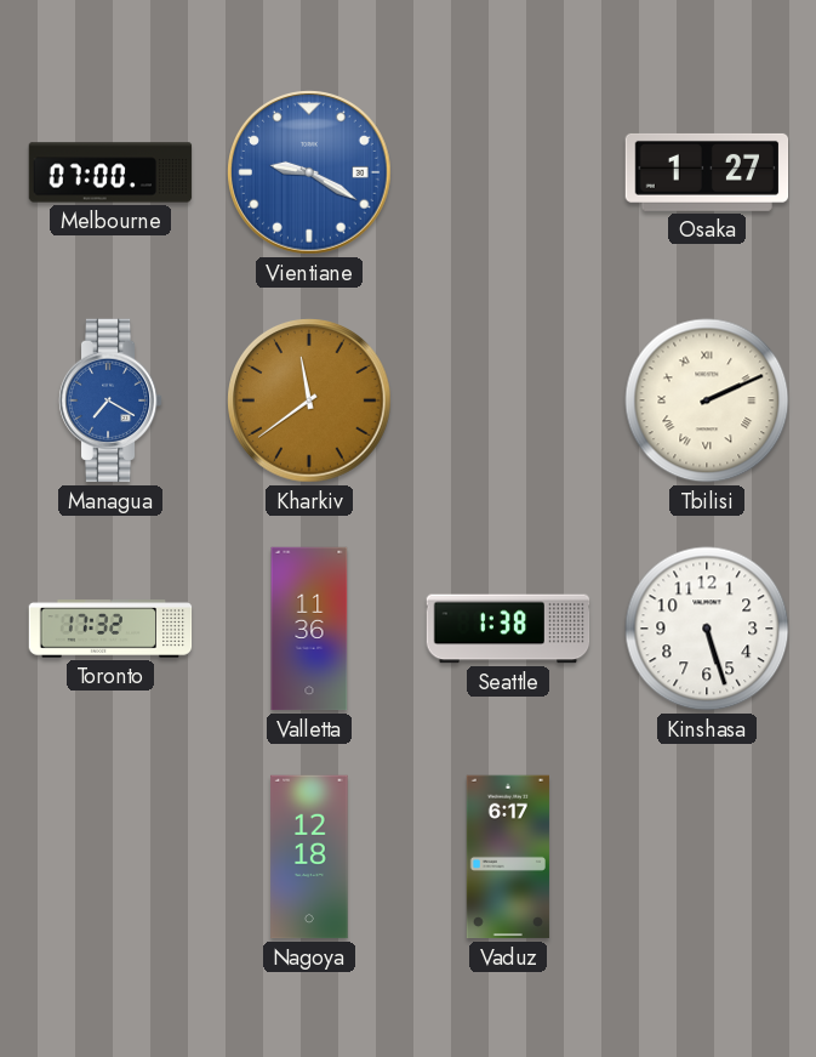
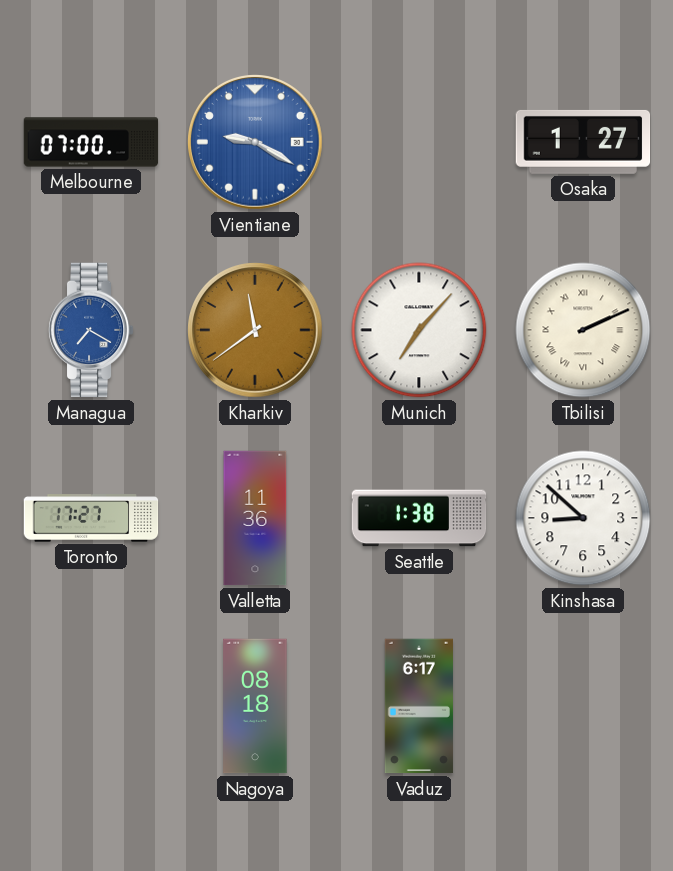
Munich: none -> 7:07 (419, 330)
Toronto: 17:32 -> 17:27 (91, 518)
Kinshasa: 5:27 -> 8:52 (583, 518)
Nagoya: 12:18 -> 08:18 (255, 706)
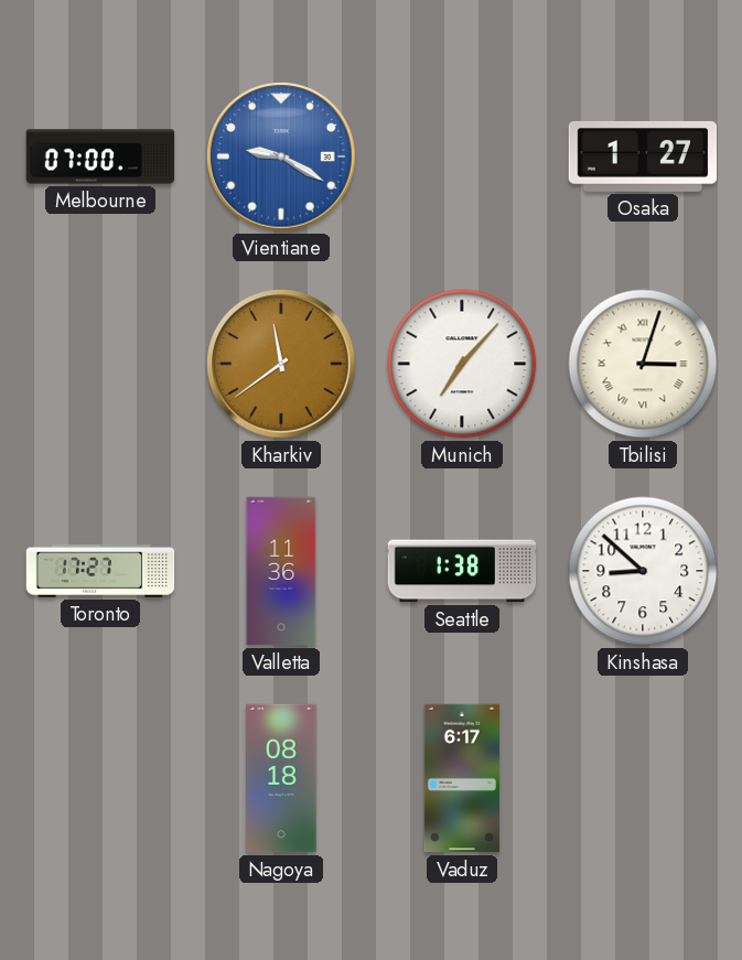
Managua: 7:20 -> none (91, 330)
Tbilisi: 2:11 -> 3:03 (643, 364)
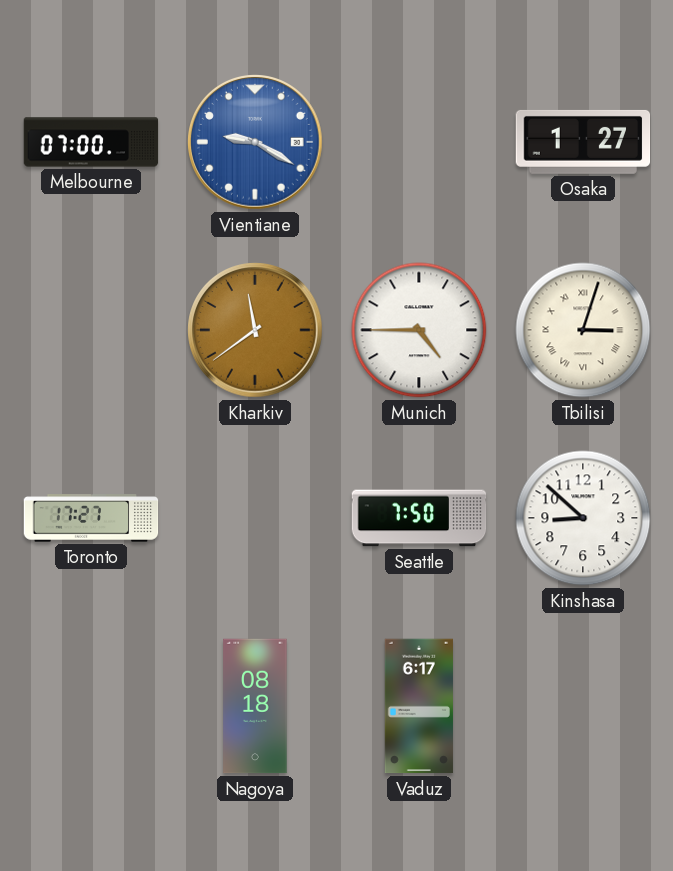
Munich: 7:07 -> 4:45 (419, 330)
Valletta: 11:36 -> none (281, 571)
Seattle: 1:38 -> 7:50 (419, 518)
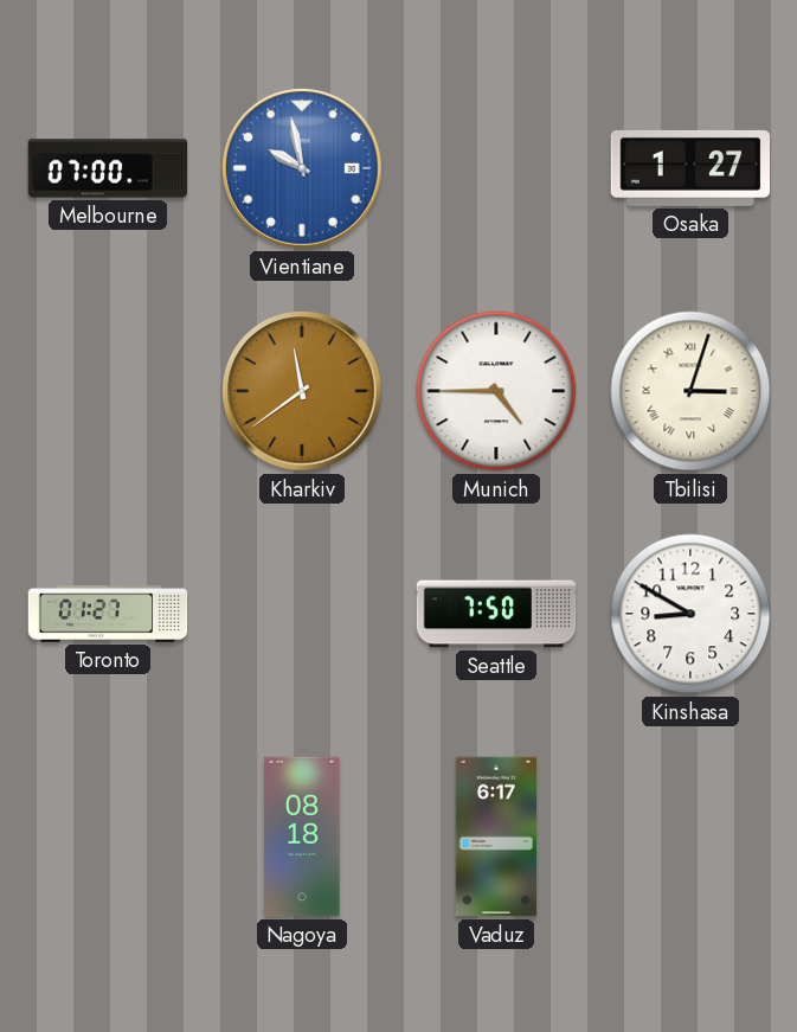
Vientiane: 9:20 -> 9:58 (303, 169)
Toronto: 17:27 -> 01:27 (108, 614)
Kinshasa: 8:52 -> 8:50 (690, 614)
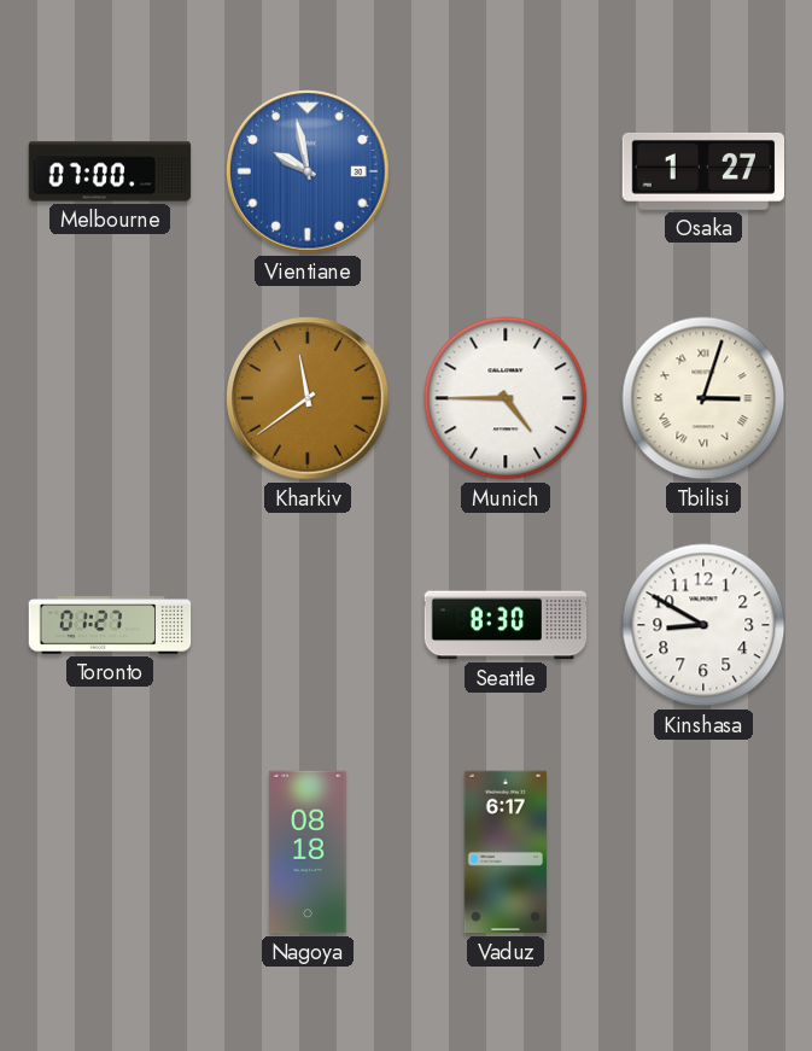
Seattle: 7:50 -> 8:30 (506, 625)
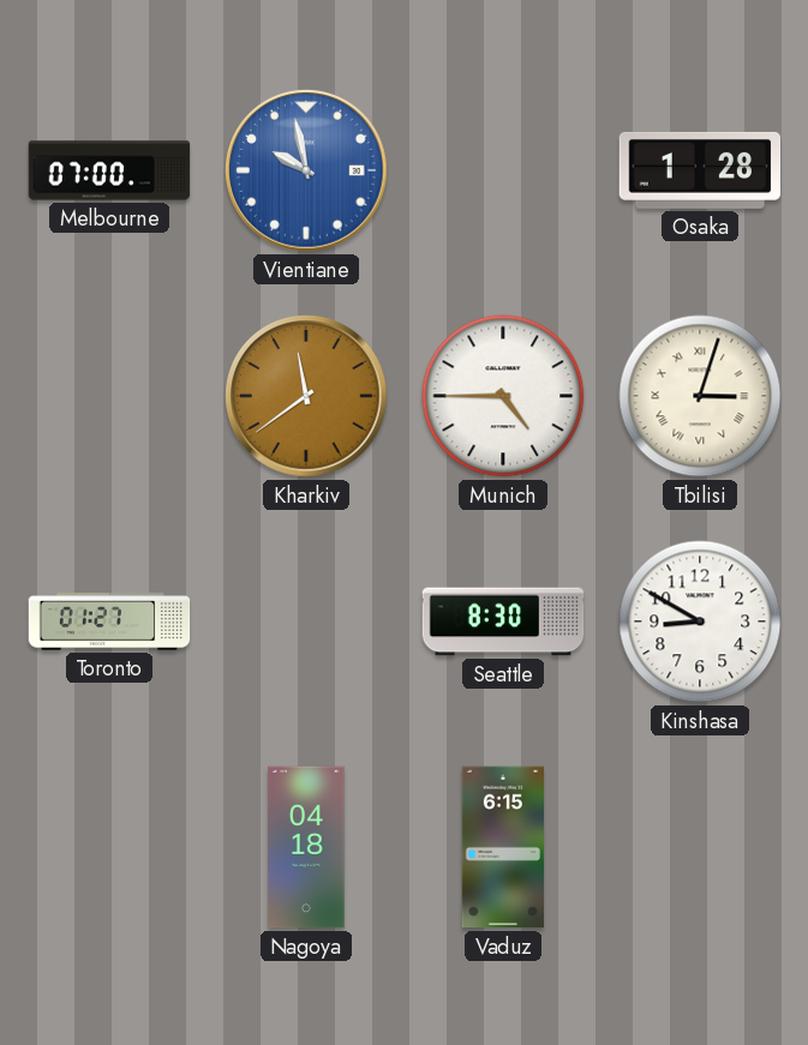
Osaka: 1:27 -> 1:28 (700, 170)
Nagoya: 08:18 -> 04:18 (306, 847)
Vaduz: 6:17 -> 6:15 (503, 847)
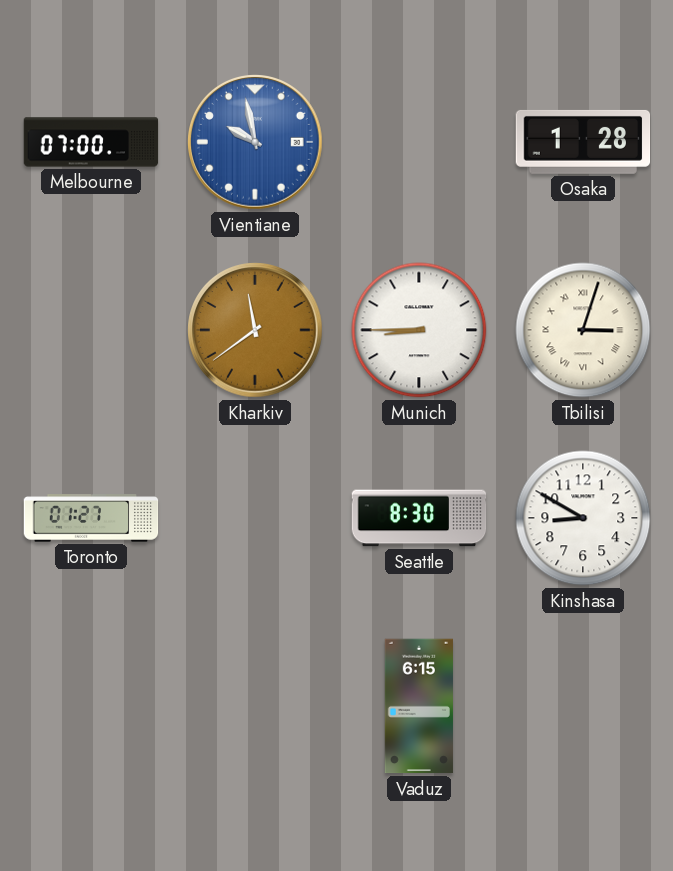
Munich: 4:45 -> 8:45 (419, 330)
Nagoya: 04:18 -> none (306, 847)
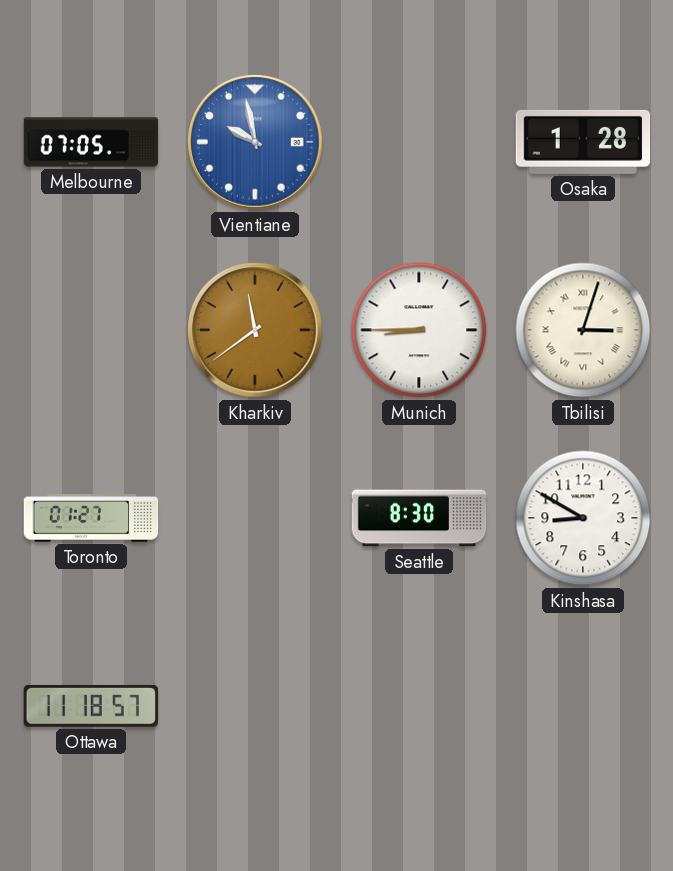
Melbourne: 07:00 -> 07:05 (91, 142)
Ottawa: none -> 11:18 (90, 706)
Vaduz: 6:15 -> none (419, 706)
